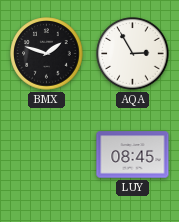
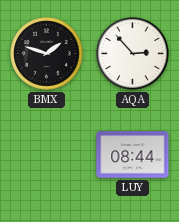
AQA: 2:55 -> 2:53 (133, 54)
LUY: 08:45 -> 08:44 (133, 155)
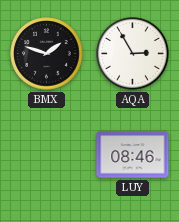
AQA: 2:53 -> 2:55 (133, 54)
LUY: 08:44 -> 08:46 (133, 155)
